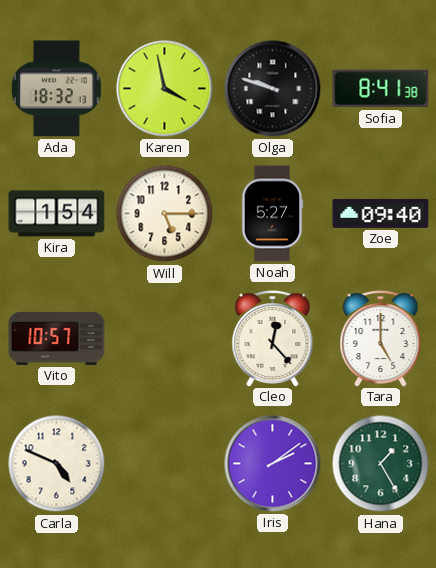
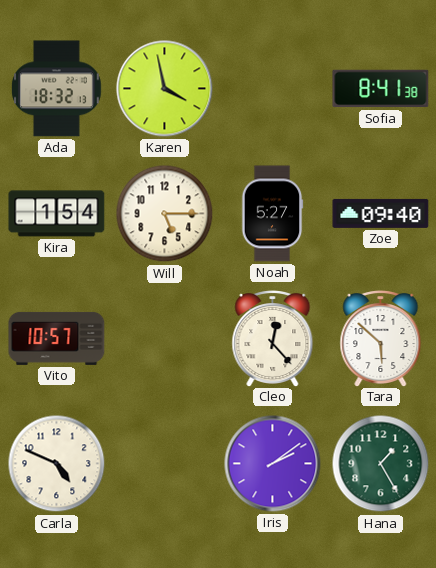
Olga: 9:48 -> none (273, 89)
Tara: 5:00 -> 5:52 (381, 339)
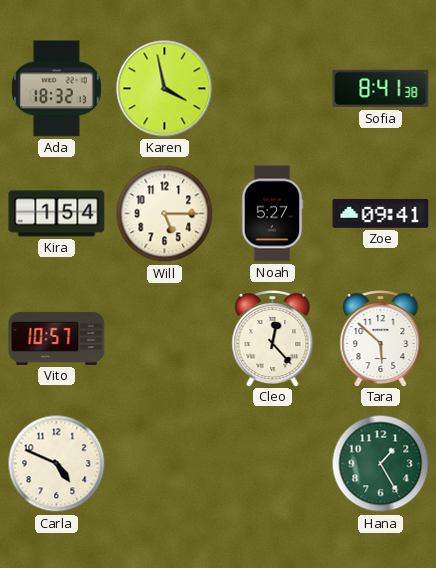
Zoe: 09:40 -> 09:41 (381, 213)
Iris: 2:09 -> none (273, 464)
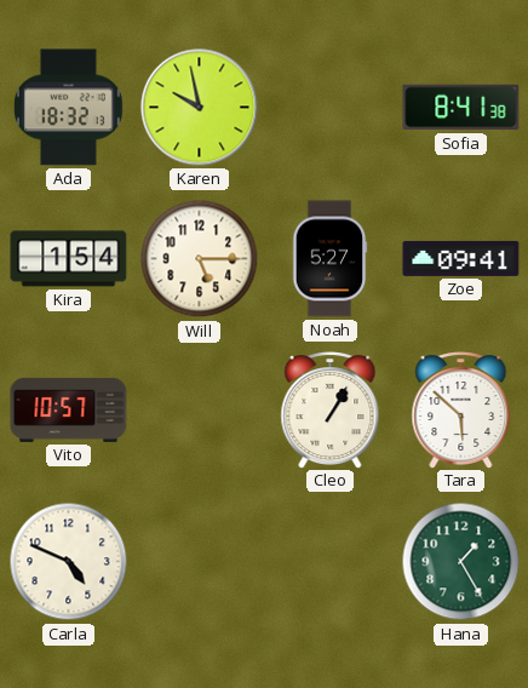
Karen: 3:58 -> 9:58 (200, 108)
Cleo: 12:23 -> 1:05 (331, 411)
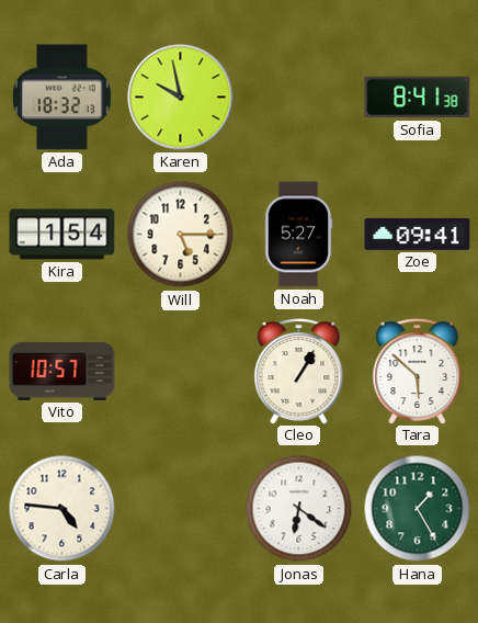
Carla: 4:49 -> 4:46 (62, 509)
Jonas: none -> 6:21 (299, 509)
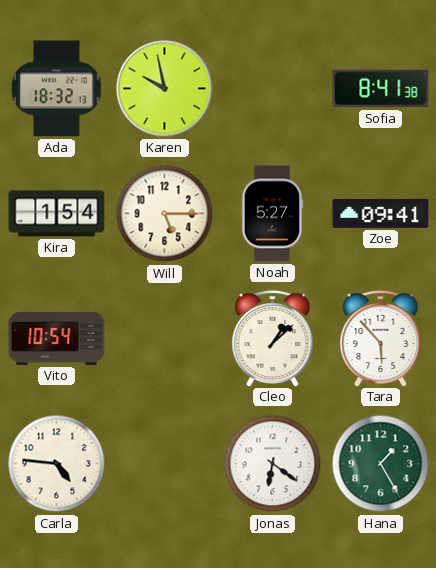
Vito: 10:57 -> 10:54 (57, 338)
Cleo: 1:05 -> 1:08 (273, 339)
Tara: 5:52 -> 5:53 (381, 339)
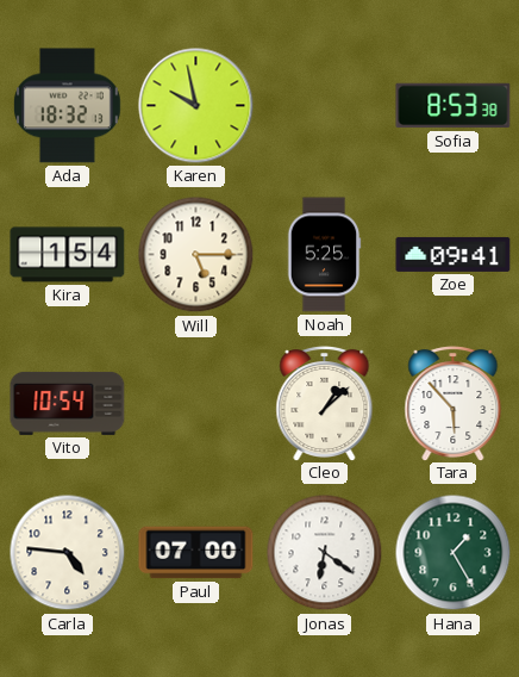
Sofia: 8:41 -> 8:53 (454, 106)
Noah: 5:27 -> 5:25 (324, 255)
Paul: none -> 07:00 (196, 553)
